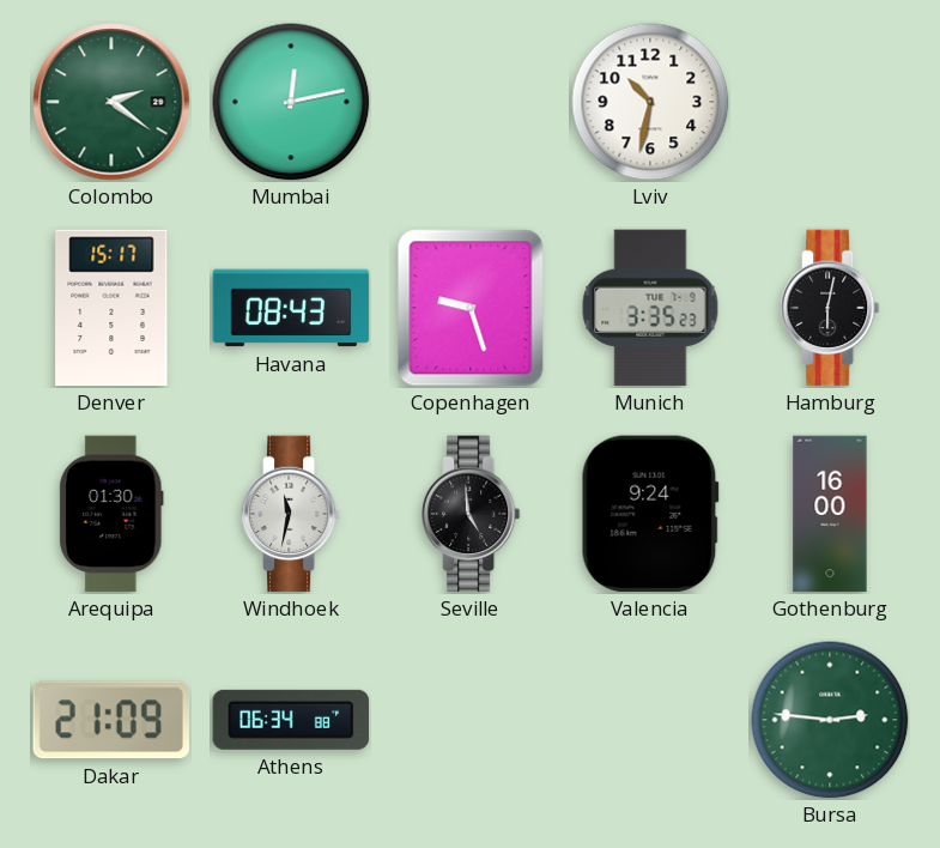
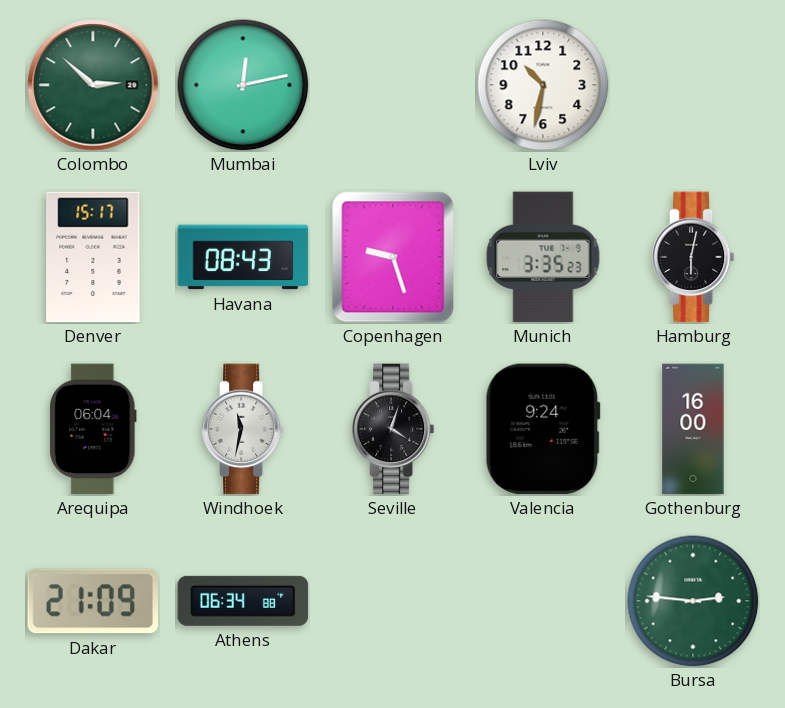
Colombo: 2:21 -> 2:52 (93, 85)
Arequipa: 01:30 -> 06:04 (93, 429)
Seville: 4:59 -> 4:03 (393, 429)
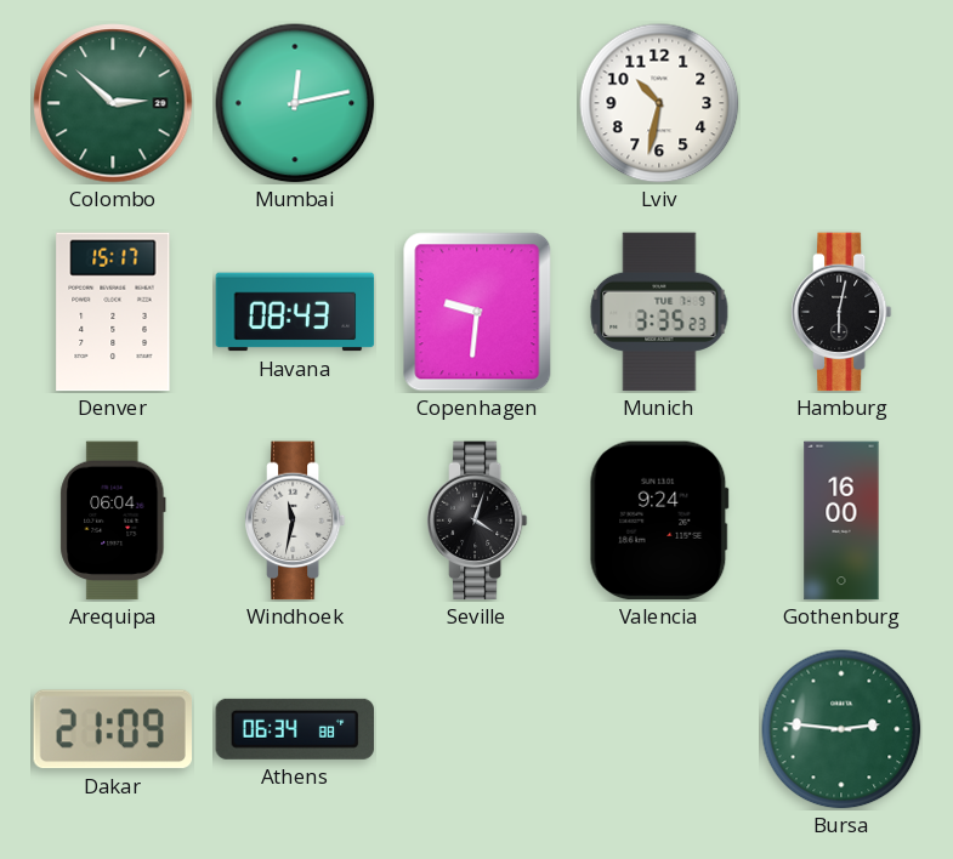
Copenhagen: 9:27 -> 9:31 (477, 312)
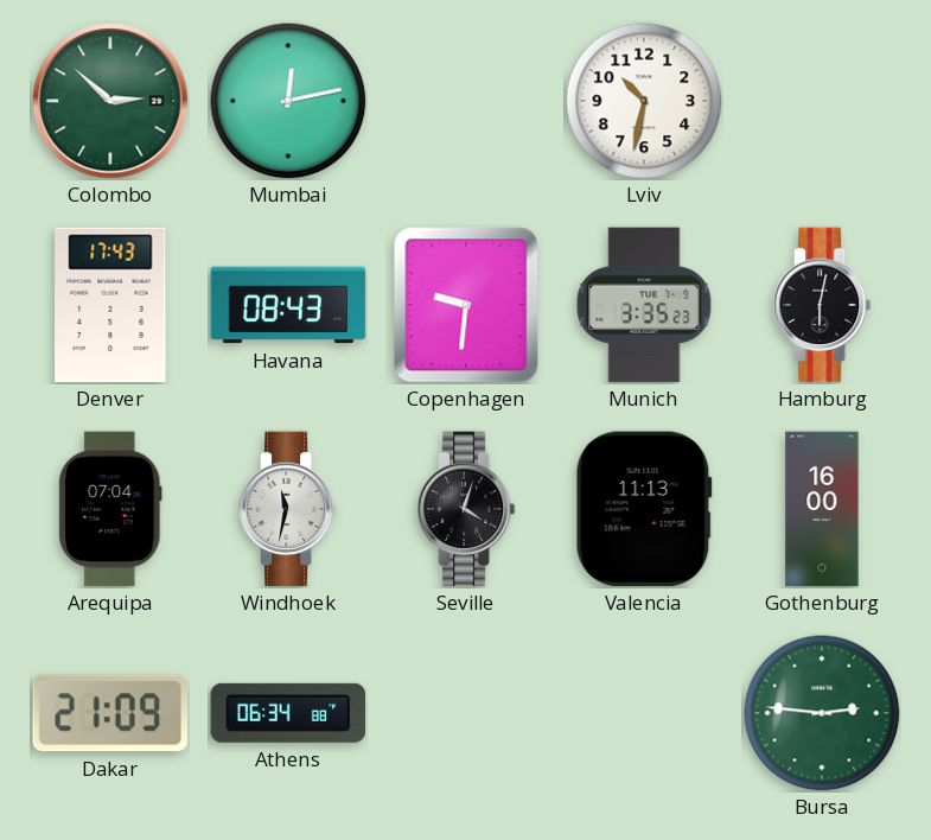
Denver: 15:17 -> 17:43 (110, 305)
Arequipa: 06:04 -> 07:04 (110, 509)
Valencia: 9:24 -> 11:13 (644, 509)
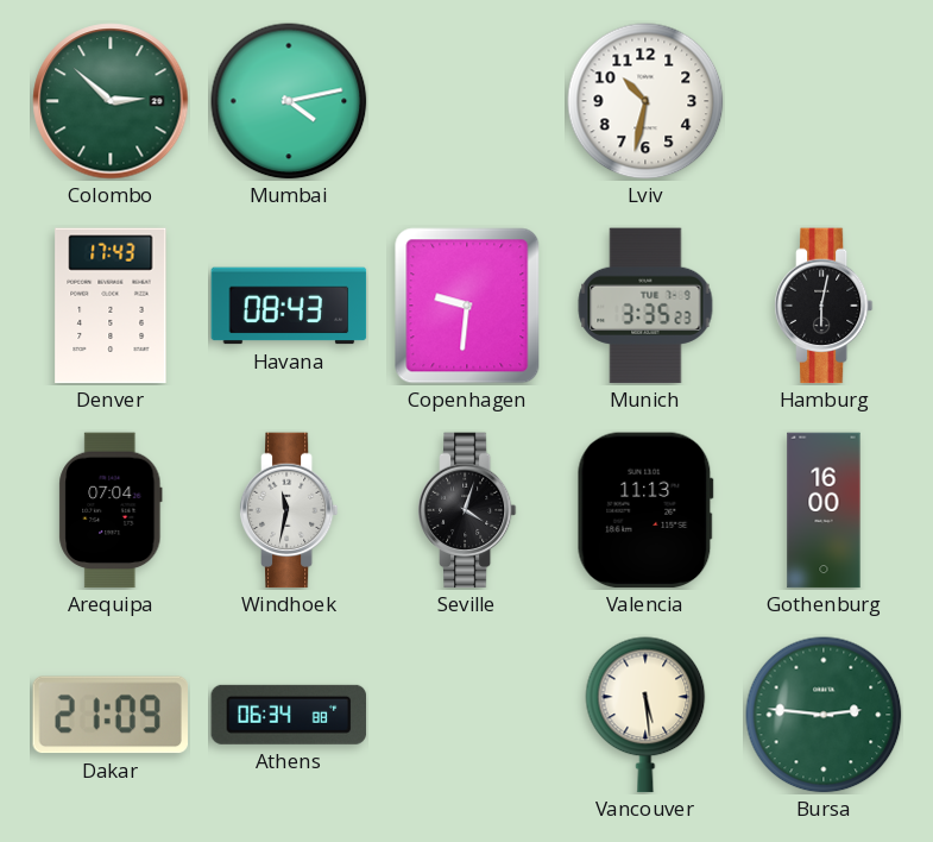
Mumbai: 12:13 -> 4:13 (289, 101)
Vancouver: none -> 5:29 (645, 715)
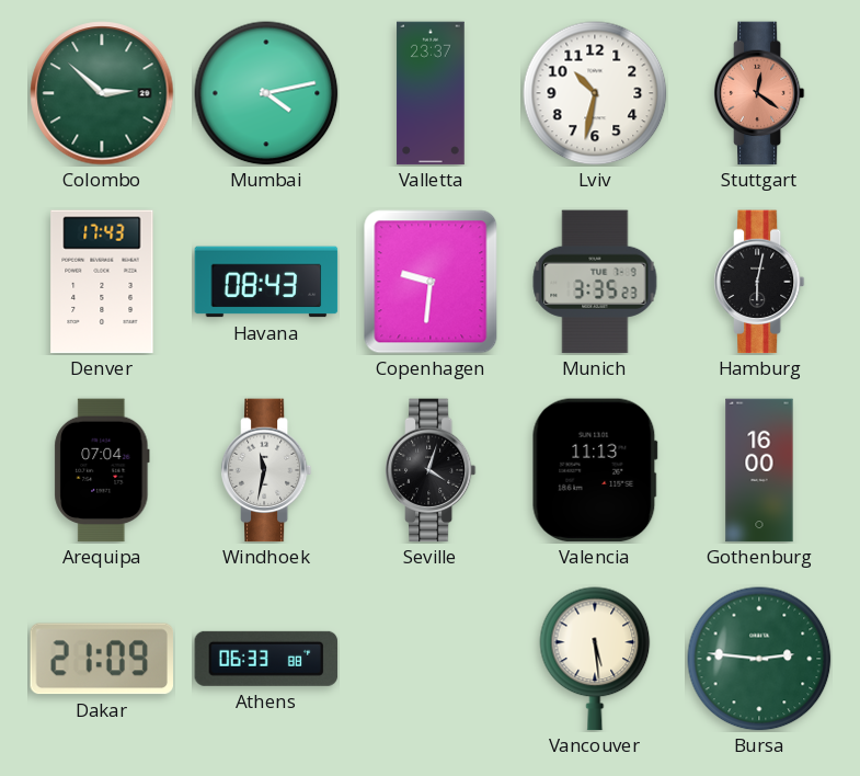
Valletta: none -> 23:37 (431, 93)
Stuttgart: none -> 12:21 (759, 93)
Athens: 06:34 -> 06:33 (266, 659)
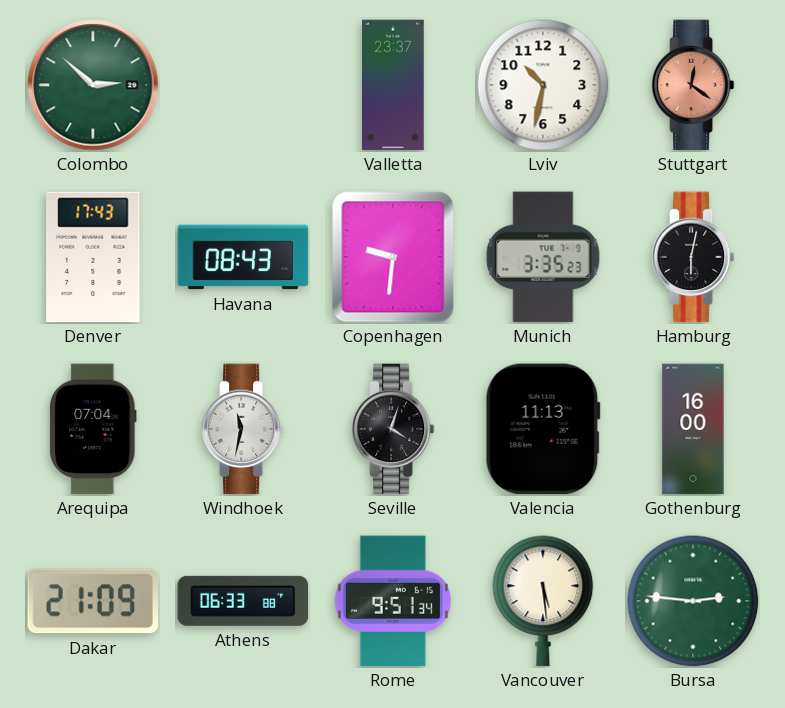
Mumbai: 4:13 -> none (266, 93)
Rome: none -> 9:51 (393, 601)
